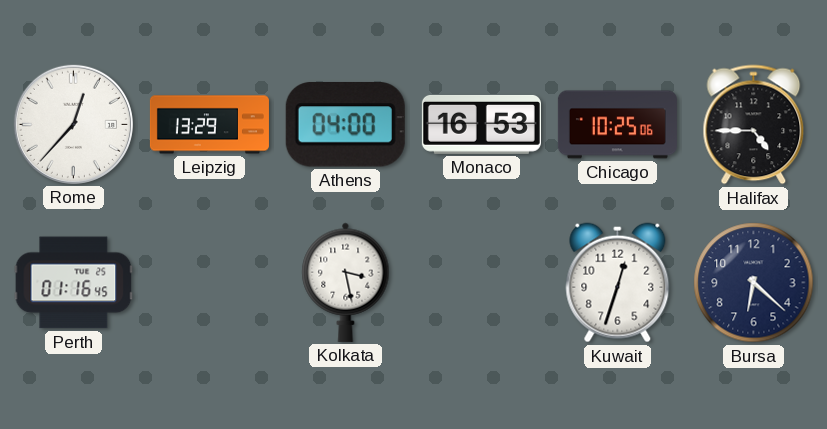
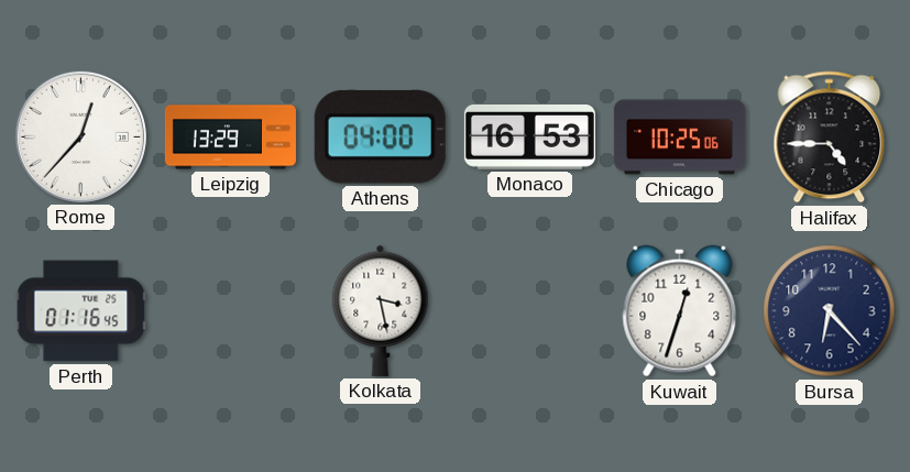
Bursa: 6:22 -> 6:23 (830, 311)
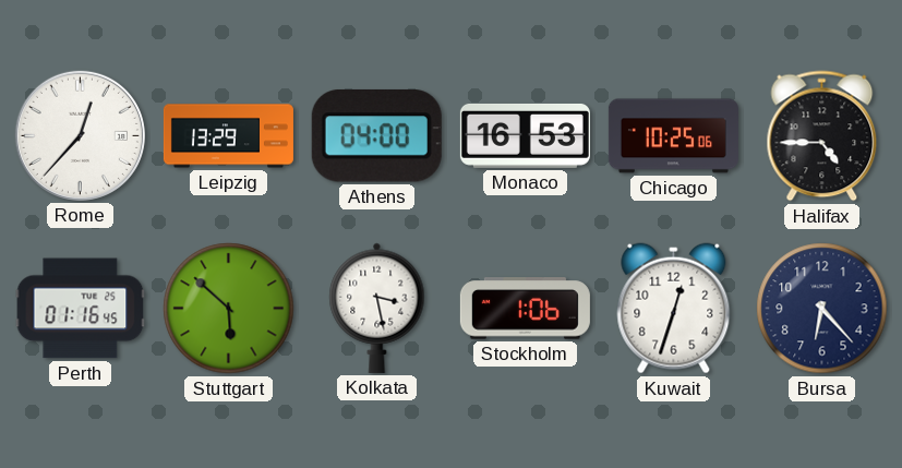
Stuttgart: none -> 5:52 (229, 309)
Stockholm: none -> 1:06 (525, 309)
